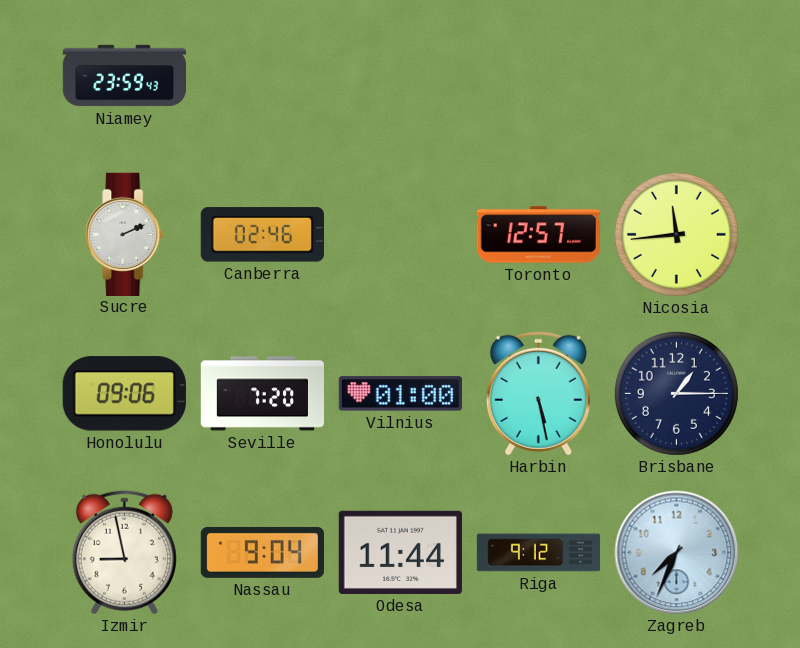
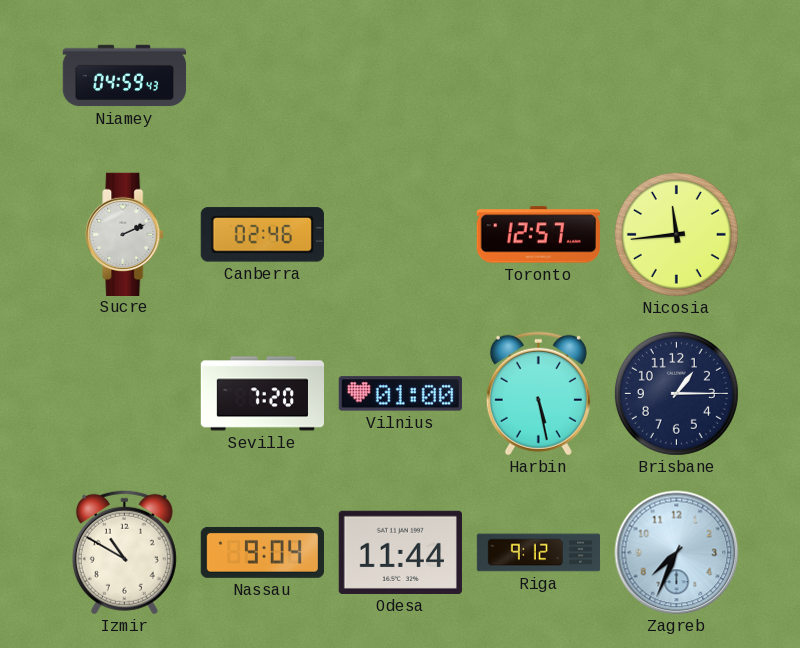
Niamey: 23:59 -> 04:59 (125, 76)
Honolulu: 09:06 -> none (124, 394)
Izmir: 8:58 -> 10:50 (124, 552)
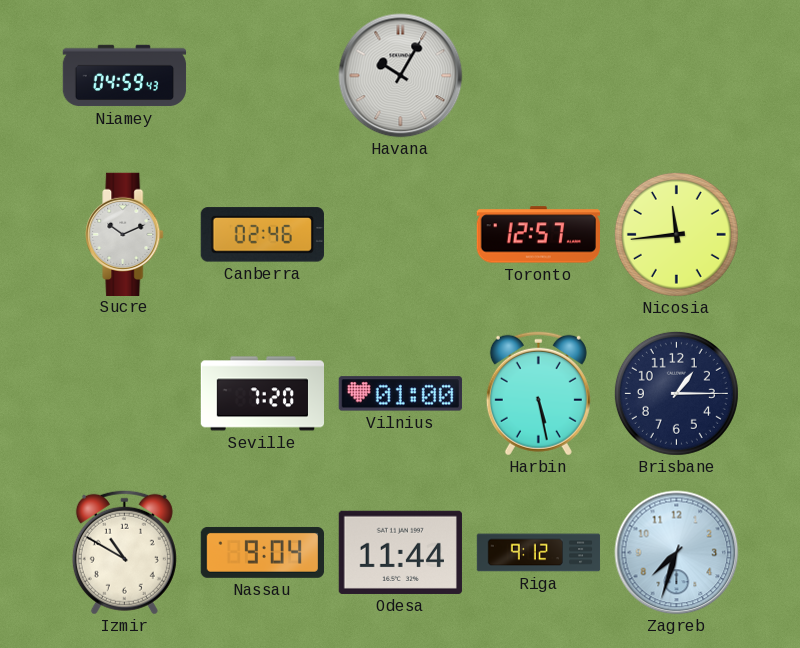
Havana: none -> 10:05 (401, 76)
Sucre: 2:11 -> 10:11 (125, 234)
Zagreb: 7:34 -> 7:33 (677, 553)
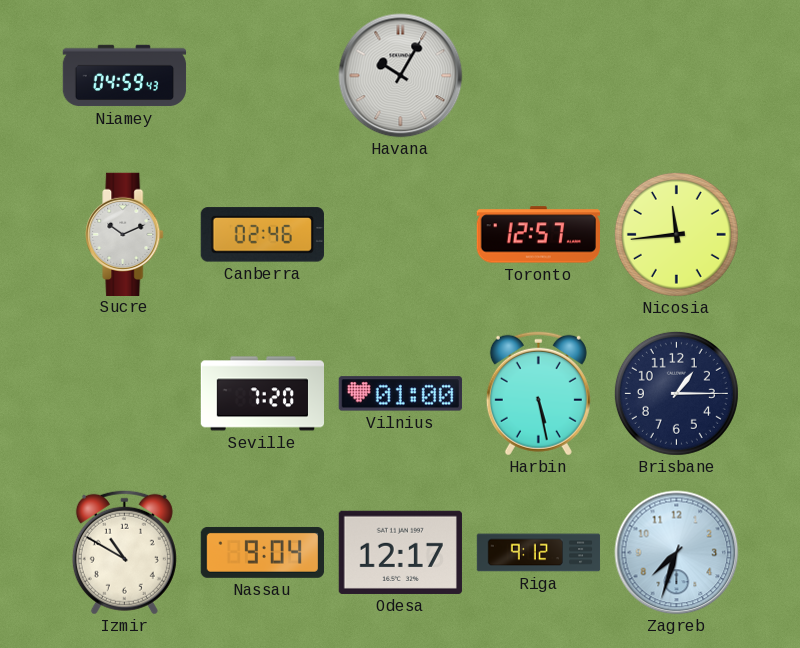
Odesa: 11:44 -> 12:17 (400, 552)
